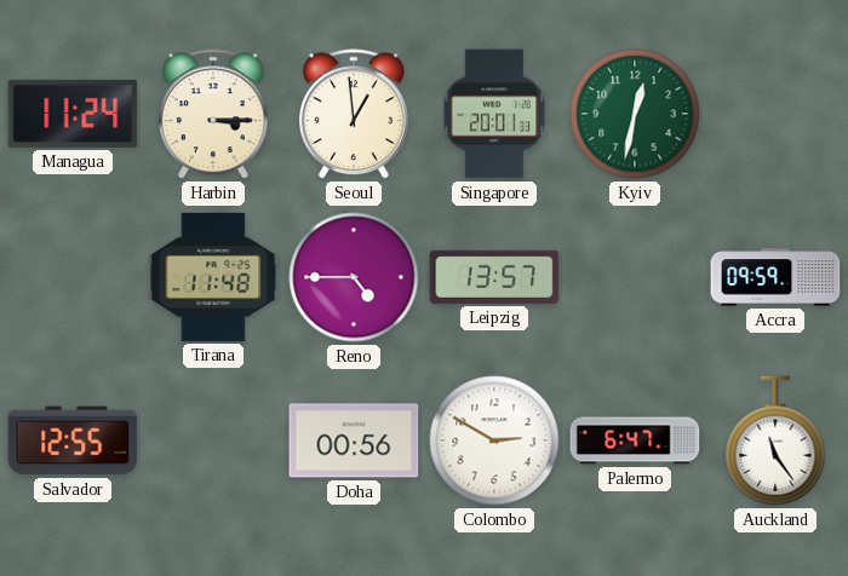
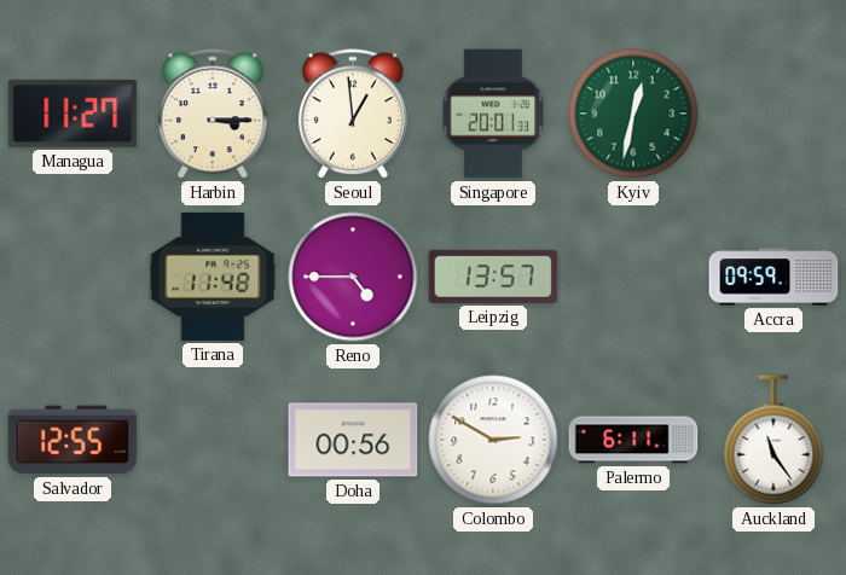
Managua: 11:24 -> 11:27 (73, 114)
Palermo: 6:47 -> 6:11 (633, 440)
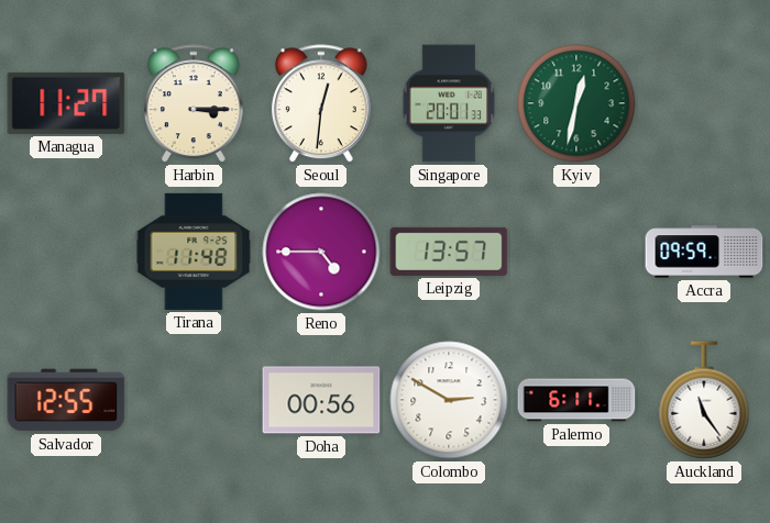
Seoul: 12:59 -> 12:31 (321, 104)
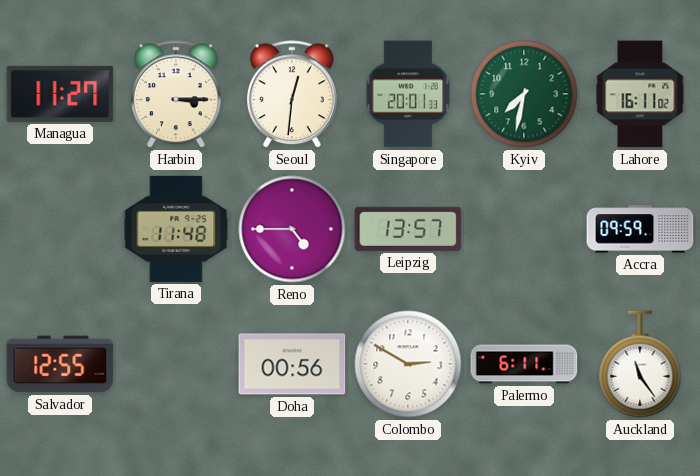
Kyiv: 12:32 -> 7:32 (524, 94)
Lahore: none -> 16:11 (640, 94)
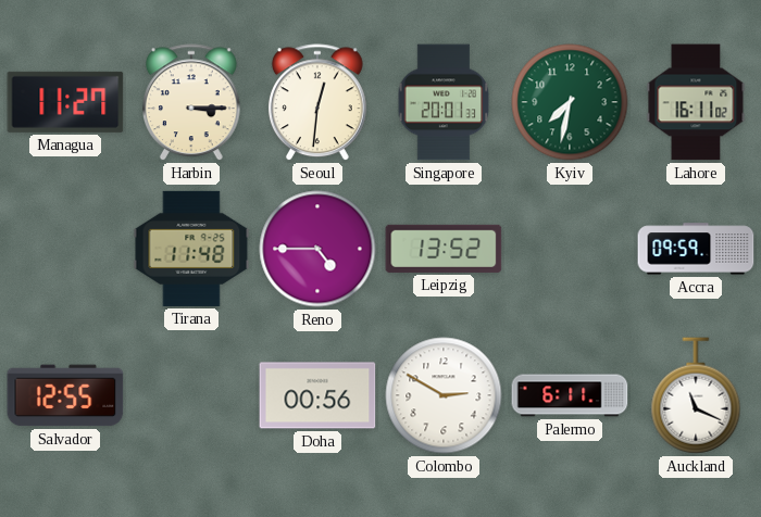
Leipzig: 13:57 -> 13:52 (444, 249)
Auckland: 11:24 -> 11:19 (696, 395)
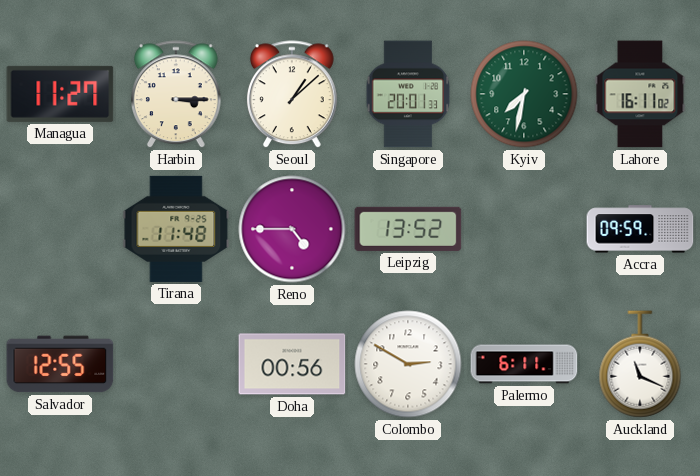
Seoul: 12:31 -> 1:08 (292, 95)
